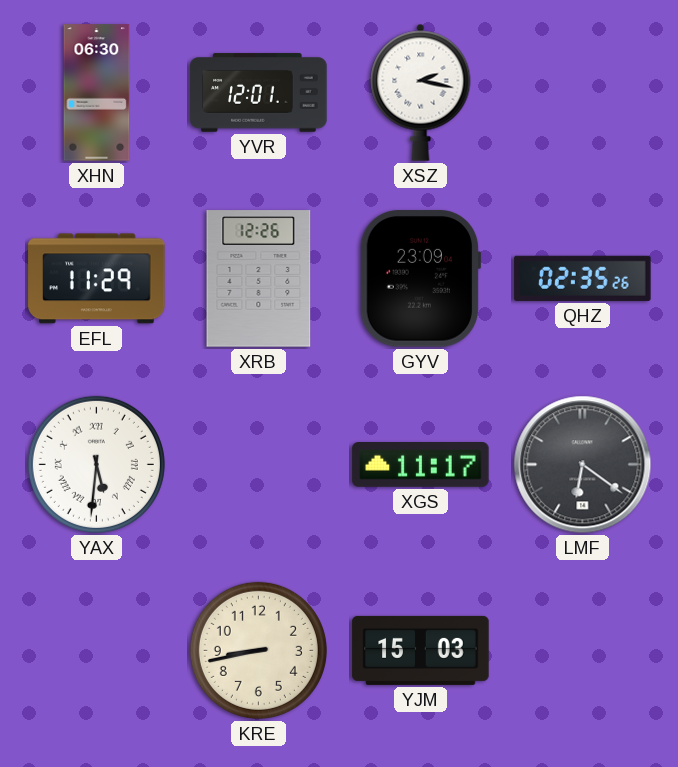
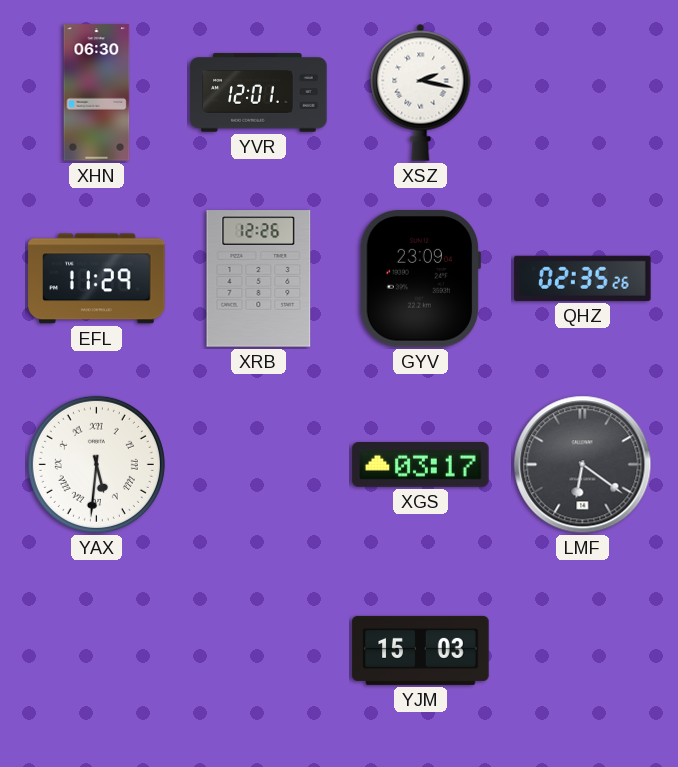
XGS: 11:17 -> 03:17 (421, 465)
KRE: 8:43 -> none (258, 650)
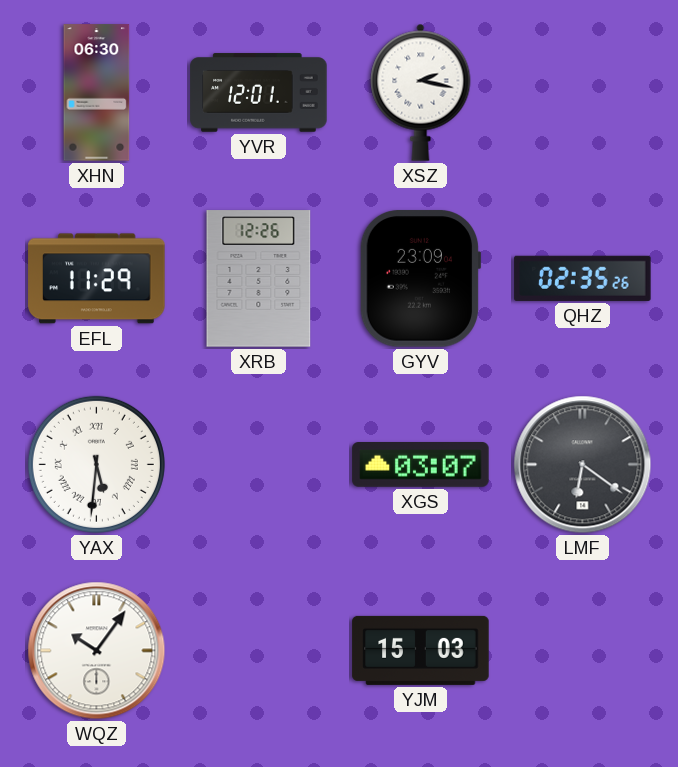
XGS: 03:17 -> 03:07 (421, 465)
WQZ: none -> 10:06 (97, 651)
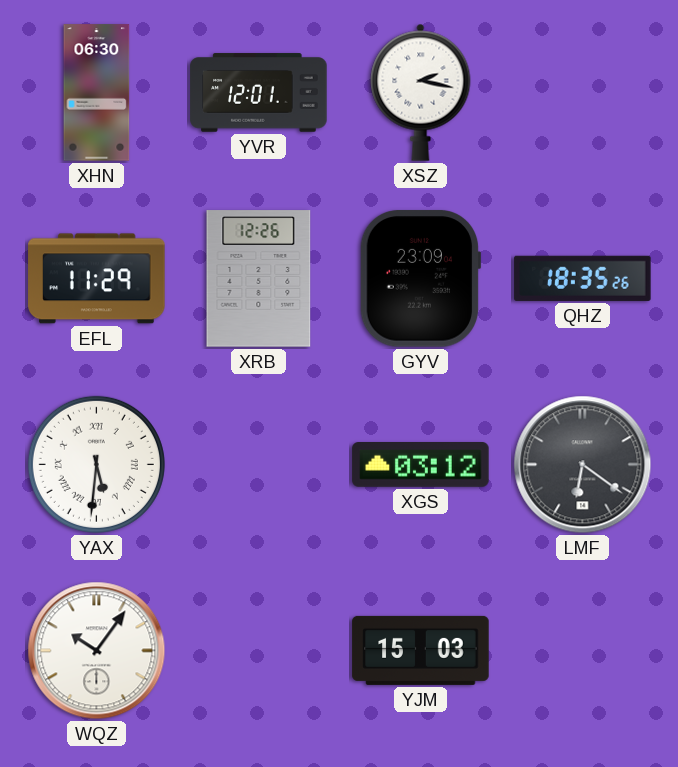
QHZ: 02:35 -> 18:35 (583, 278)
XGS: 03:07 -> 03:12 (421, 465)
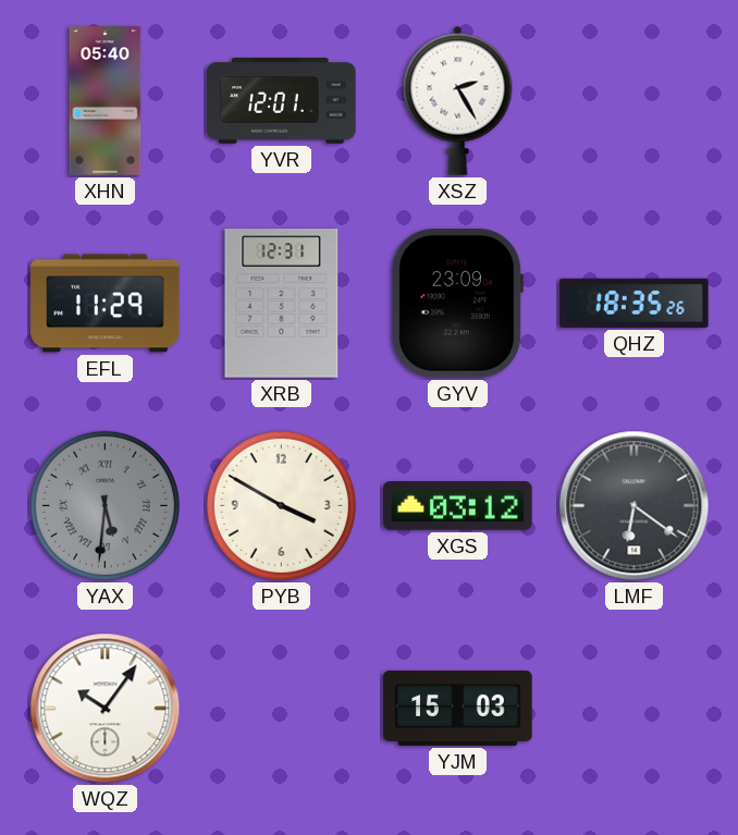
XHN: 06:30 -> 05:40 (106, 101)
XSZ: 2:17 -> 2:25 (458, 100)
XRB: 12:26 -> 12:31 (282, 304)
YAX dial: white -> grey (104, 505)
PYB: none -> 3:50 (281, 505)
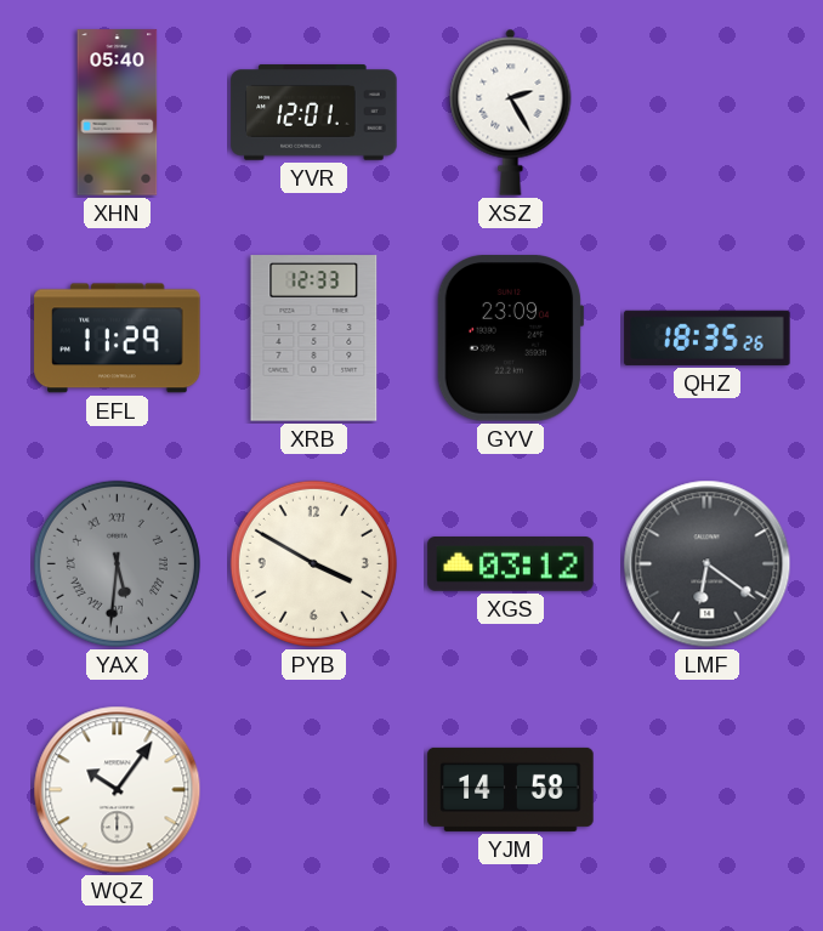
XRB: 12:31 -> 12:33 (314, 339)
YJM: 15:03 -> 14:58 (511, 789)
